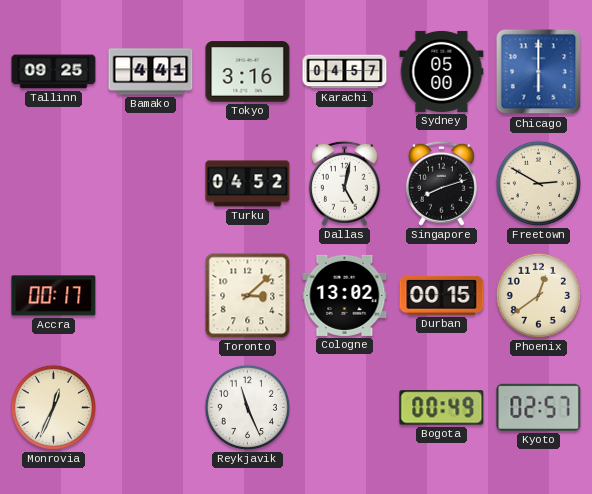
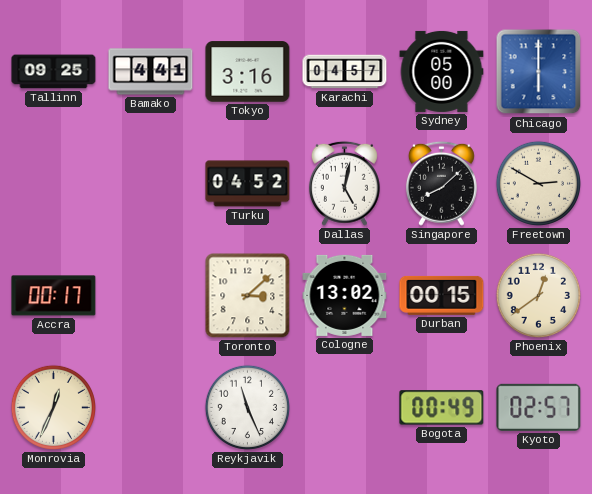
Singapore: 8:12 -> 8:08 (441, 183)
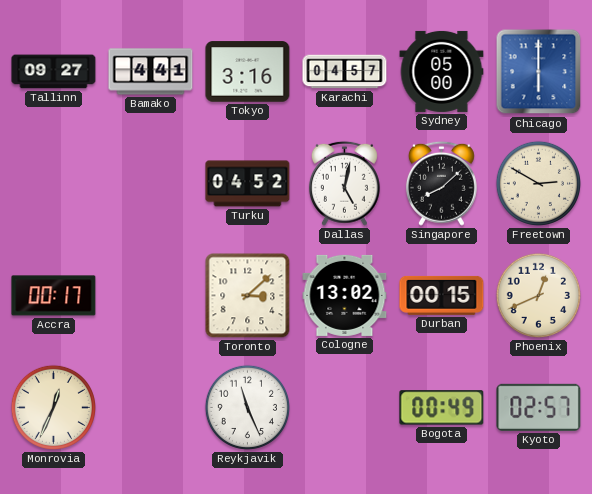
Tallinn: 09:25 -> 09:27 (54, 72)
Phoenix: 12:39 -> 12:41 (538, 295)
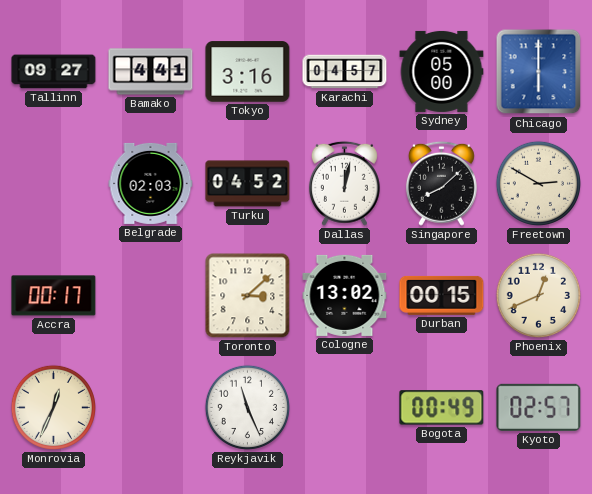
Belgrade: none -> 02:03 (151, 183)
Dallas: 5:02 -> 12:02 (344, 183)
